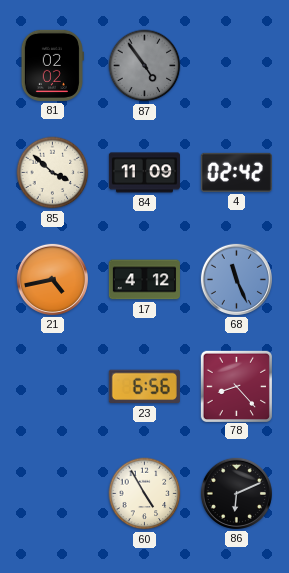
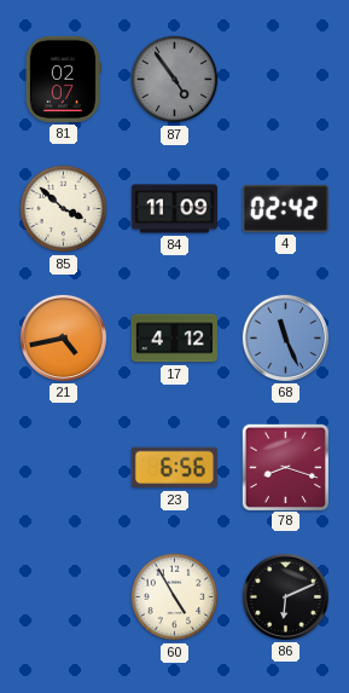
81: 02:02 -> 02:07 (63, 79)
78: 8:23 -> 8:18 (285, 467)
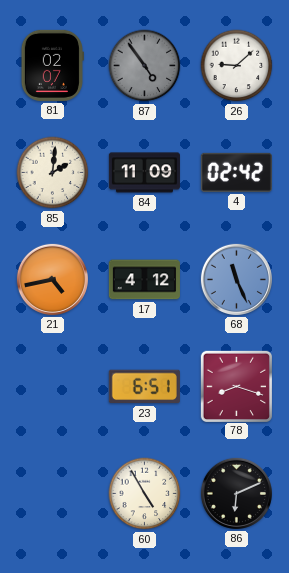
26: none -> 9:08 (237, 66)
85: 3:52 -> 2:01 (53, 173)
23: 6:56 -> 6:51 (144, 387)
